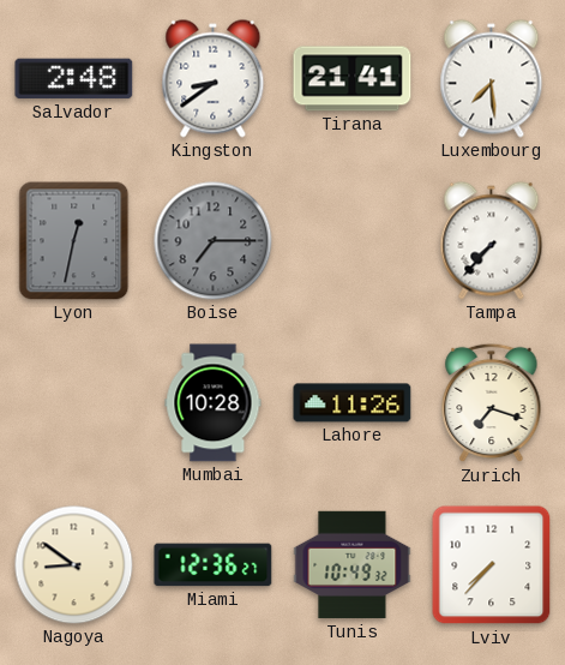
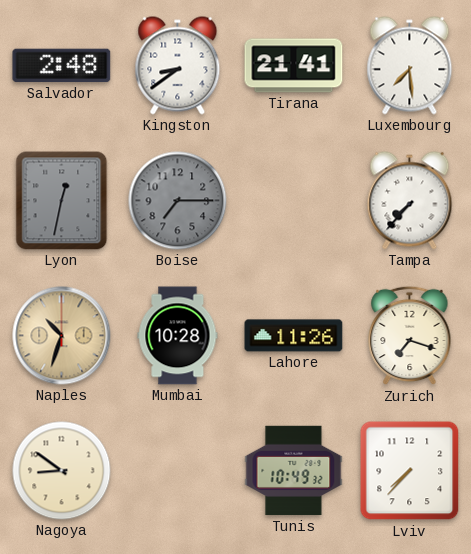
Naples: none -> 10:33 (62, 336)
Miami: 12:36 -> none (214, 565)
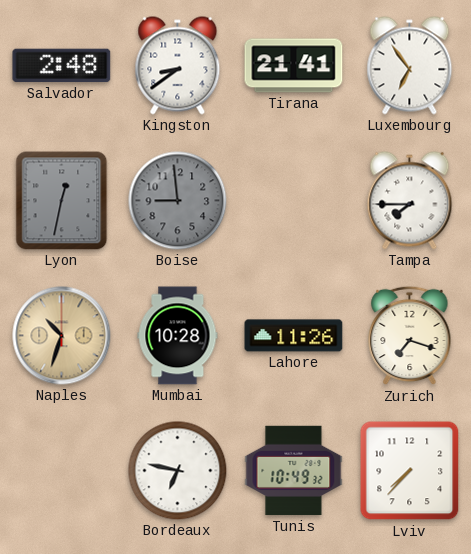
Luxembourg: 7:29 -> 6:54 (410, 66)
Boise: 7:15 -> 8:59 (178, 201)
Tampa: 7:37 -> 7:45 (410, 201)
Nagoya: 8:51 -> none (62, 471)
Bordeaux: none -> 6:47 (178, 471)
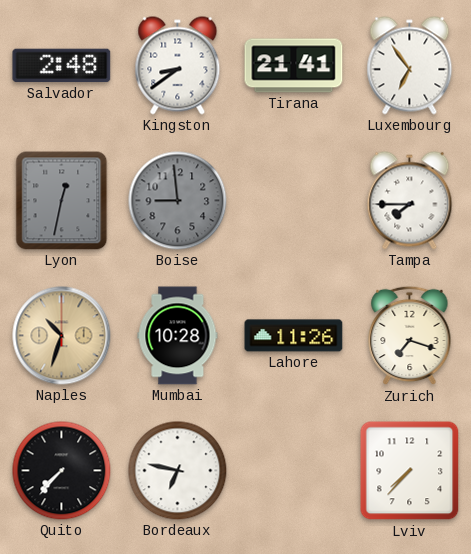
Quito: none -> 7:37 (62, 471)
Tunis: 10:49 -> none (294, 471)
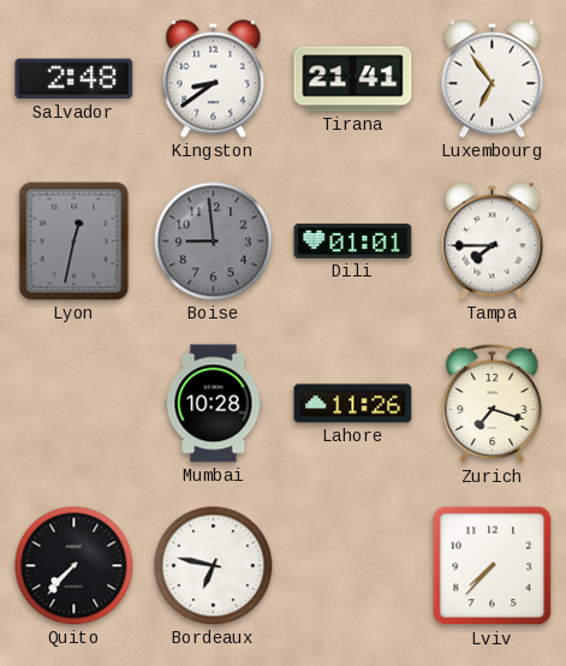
Dili: none -> 01:01 (353, 240)
Naples: 10:33 -> none (62, 336)
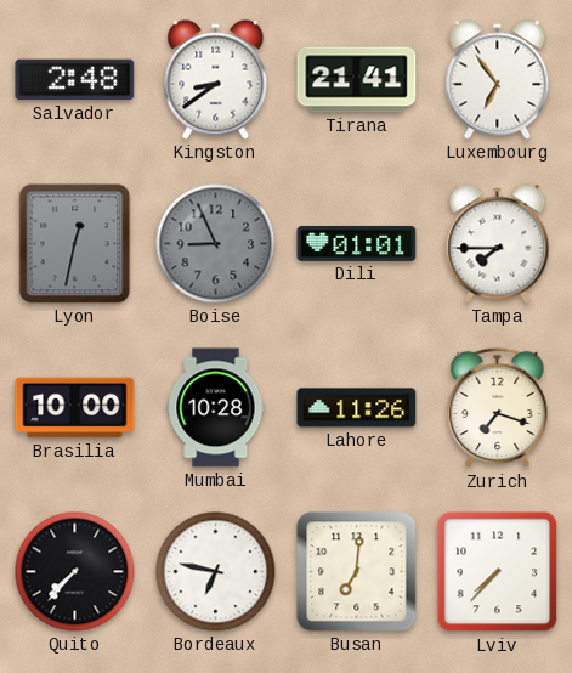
Boise: 8:59 -> 8:56 (216, 244)
Brasilia: none -> 10:00 (75, 408)
Busan: none -> 7:01 (357, 572)
